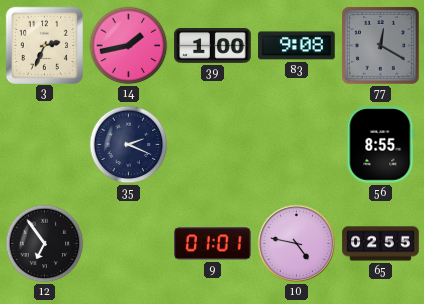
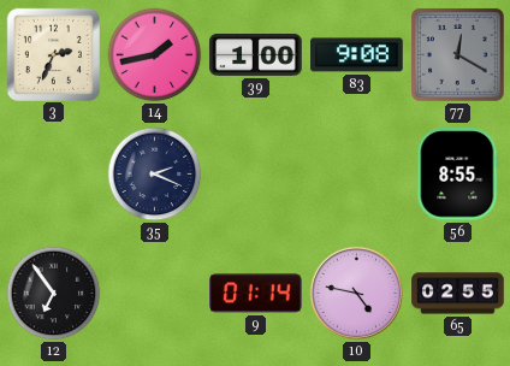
9: 01:01 -> 01:14 (256, 294)
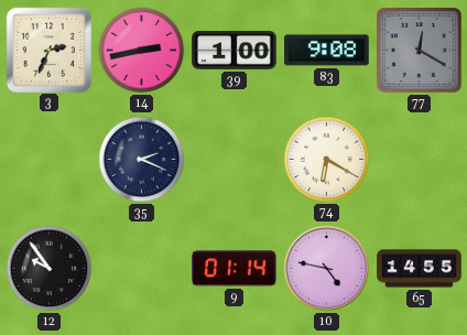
14: 1:43 -> 2:43 (142, 51)
74: none -> 6:20 (327, 160)
56: 8:55 -> none (458, 175)
12: 6:54 -> 9:54 (50, 269)
65: 02:55 -> 14:55 (420, 269)
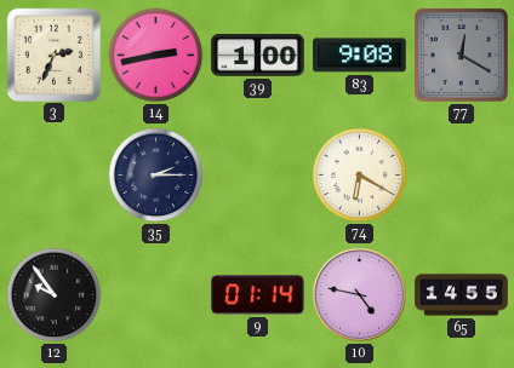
35: 2:19 -> 2:15 (156, 176)
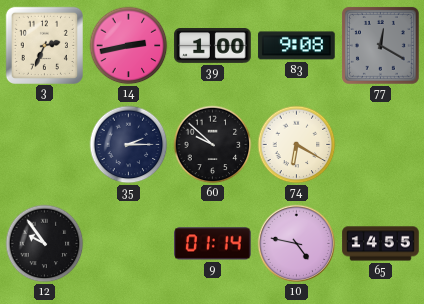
60: none -> 9:52 (213, 145)
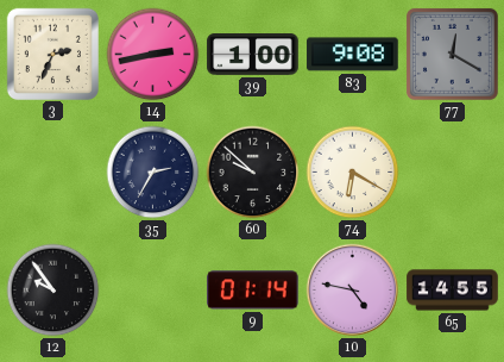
35: 2:15 -> 2:35 (153, 173)
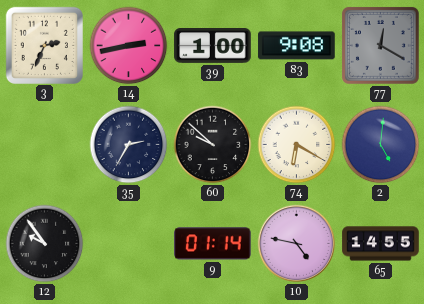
2: none -> 5:01 (381, 145)
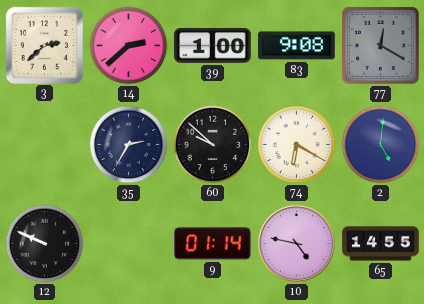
3: 2:34 -> 2:38 (44, 45)
14: 2:43 -> 2:38 (129, 46)
12: 9:54 -> 9:49 (45, 244)
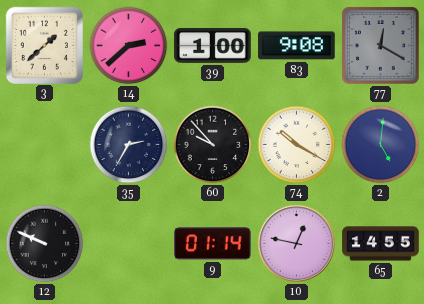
3: 2:38 -> 1:38 (44, 45)
60: 9:52 -> 9:53 (213, 145)
74: 6:20 -> 10:20 (297, 145)
10: 4:47 -> 12:47 (297, 244)
